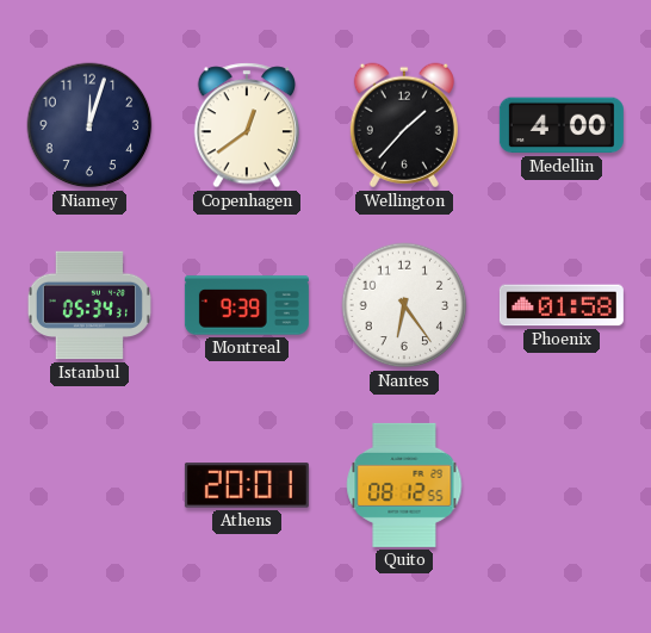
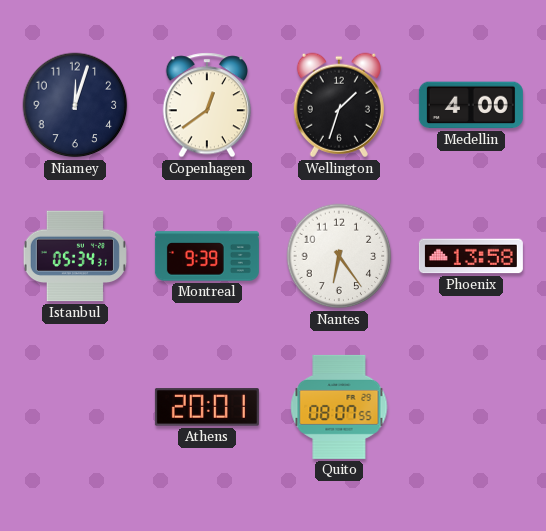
Wellington: 1:37 -> 1:33 (339, 105)
Phoenix: 01:58 -> 13:58 (471, 256)
Quito: 08:12 -> 08:07 (339, 407)
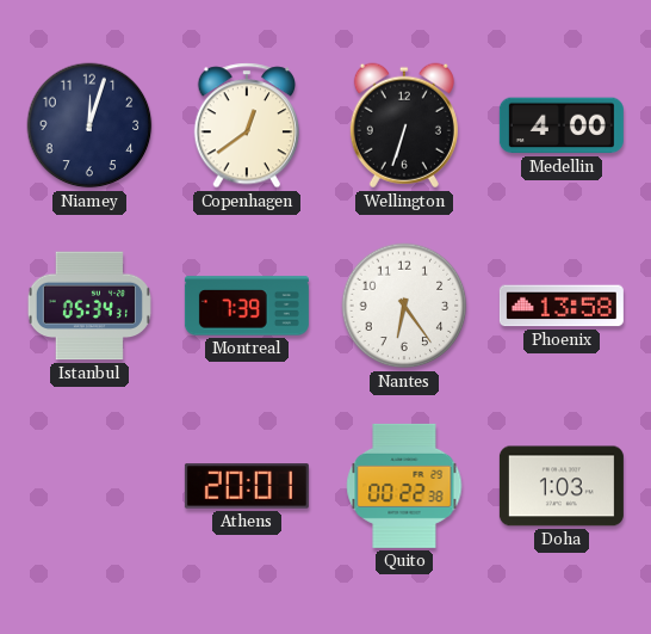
Wellington: 1:33 -> 6:33 (404, 125)
Montreal: 9:39 -> 7:39 (247, 306)
Quito: 08:07 -> 00:22 (404, 486)
Doha: none -> 1:03 (562, 486)
